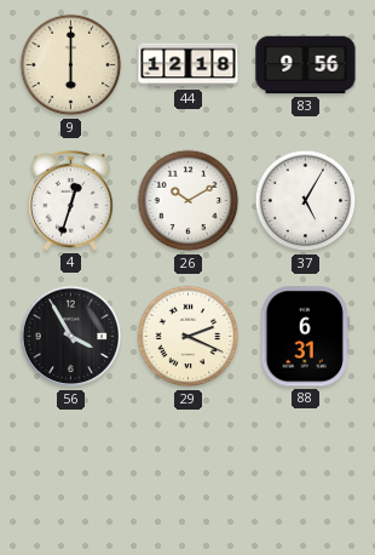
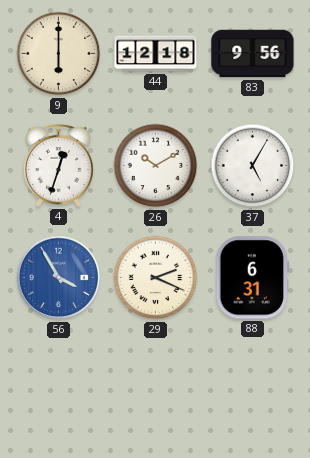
56 dial: black -> blue (59, 278)
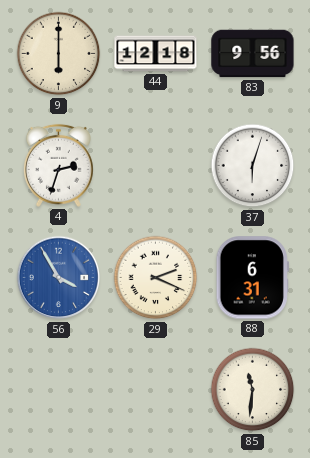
4: 12:33 -> 2:33 (58, 165)
26: 10:10 -> none (156, 166)
37: 5:05 -> 6:03 (253, 166)
85: none -> 11:31 (253, 390)
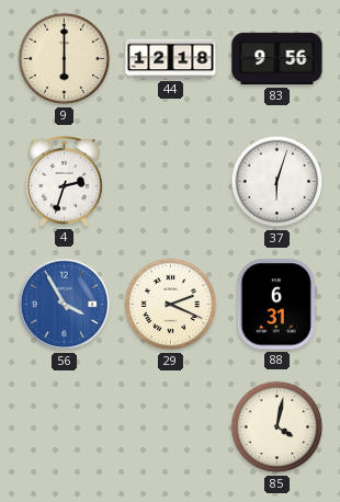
85: 11:31 -> 4:02 (277, 427)
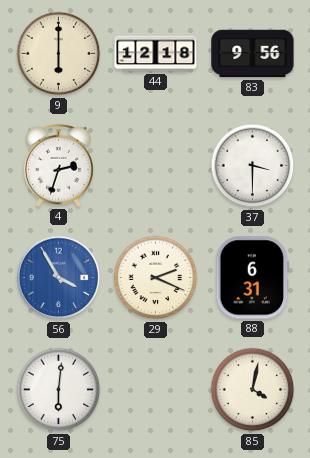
37: 6:03 -> 3:30 (253, 166)
75: none -> 6:01 (59, 390)
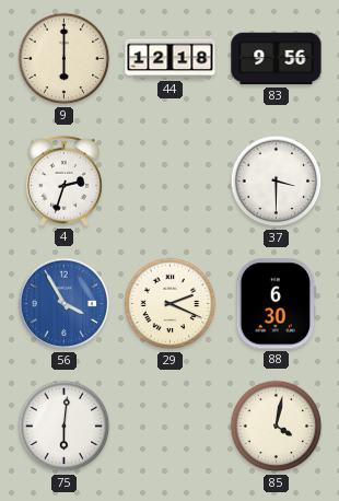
88: 6:31 -> 6:30 (276, 304)
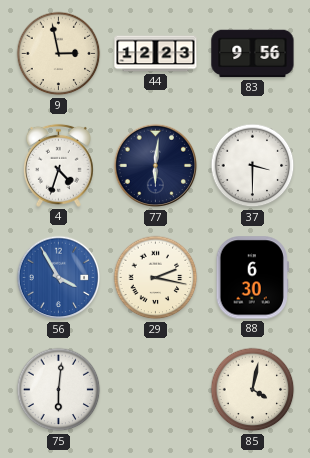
9: 6:00 -> 2:58 (59, 54)
44: 12:18 -> 12:23 (156, 54)
4: 2:33 -> 4:33 (58, 165)
77: none -> 6:01 (156, 166)
29: 2:19 -> 2:17 (156, 278)
